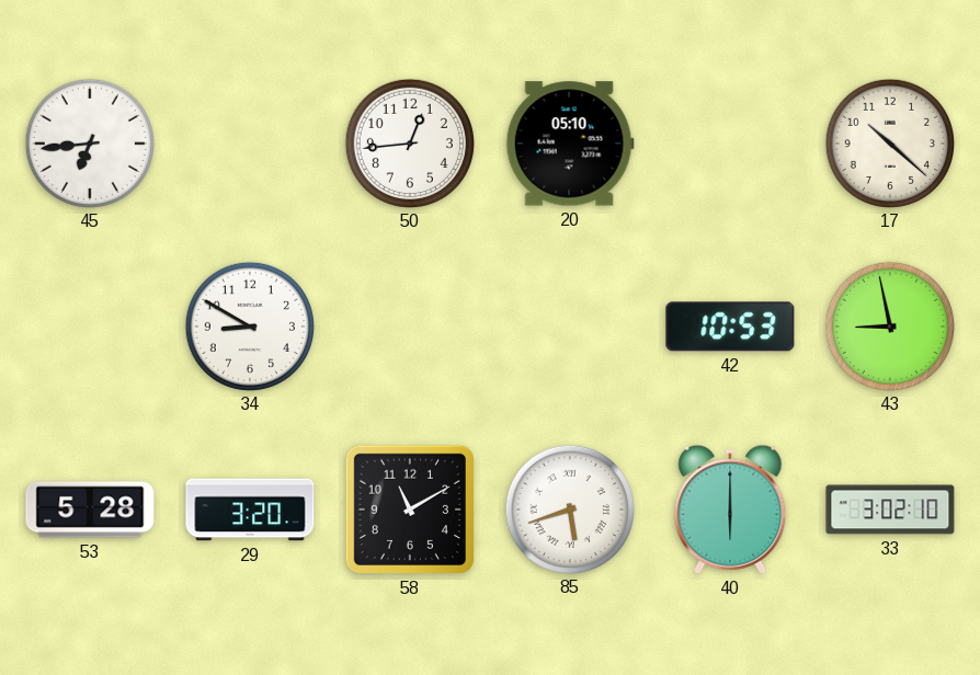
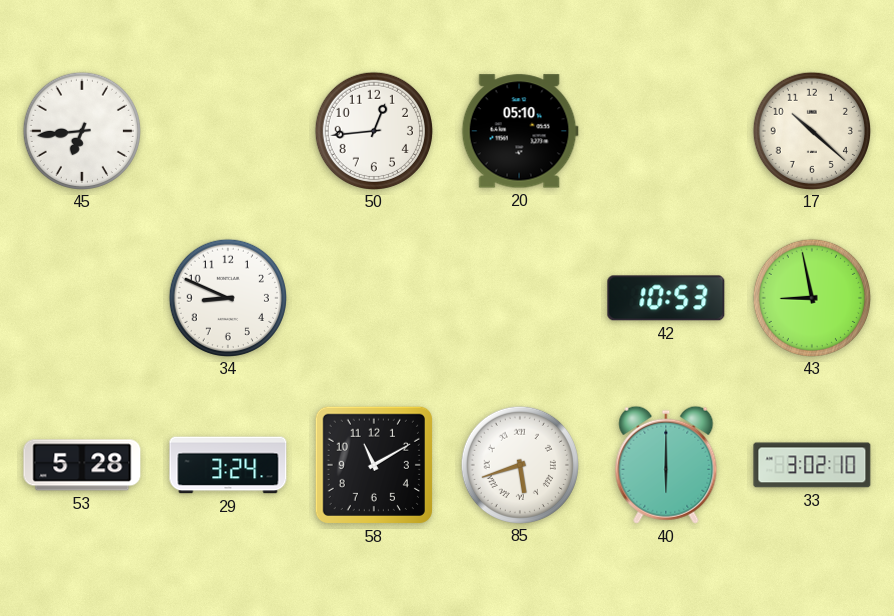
34: 8:50 -> 8:49 (227, 297)
29: 3:20 -> 3:24 (228, 465)
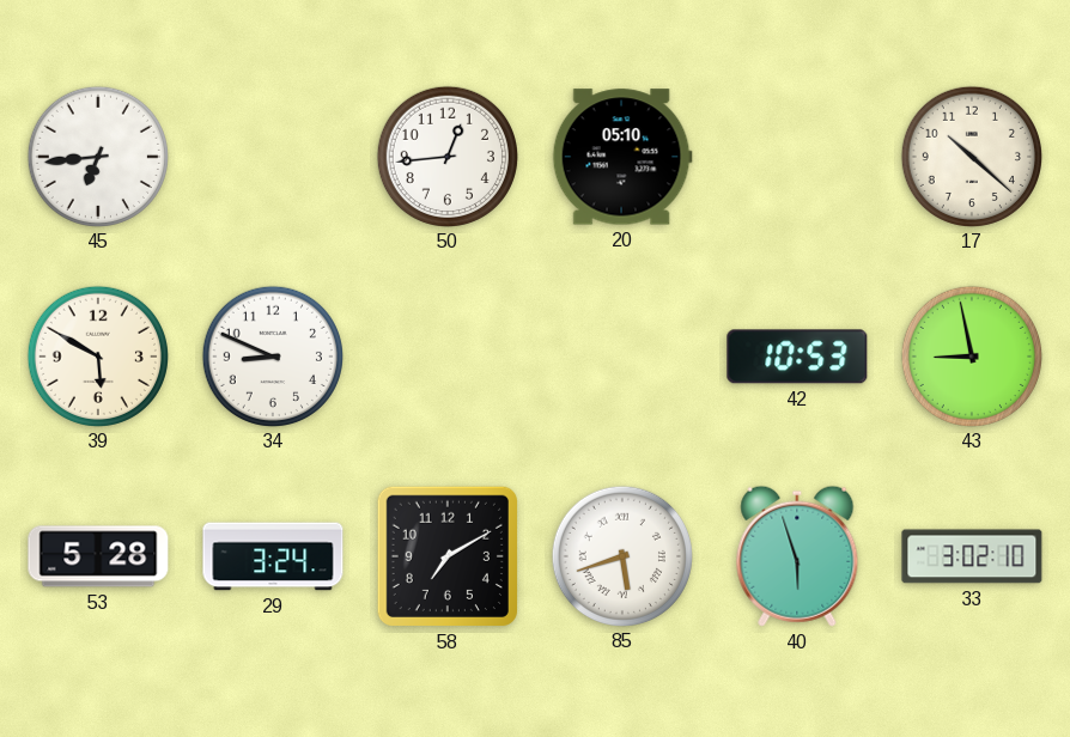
39: none -> 5:50 (97, 355)
58: 11:10 -> 7:10 (448, 556)
40: 6:00 -> 5:57 (797, 556)
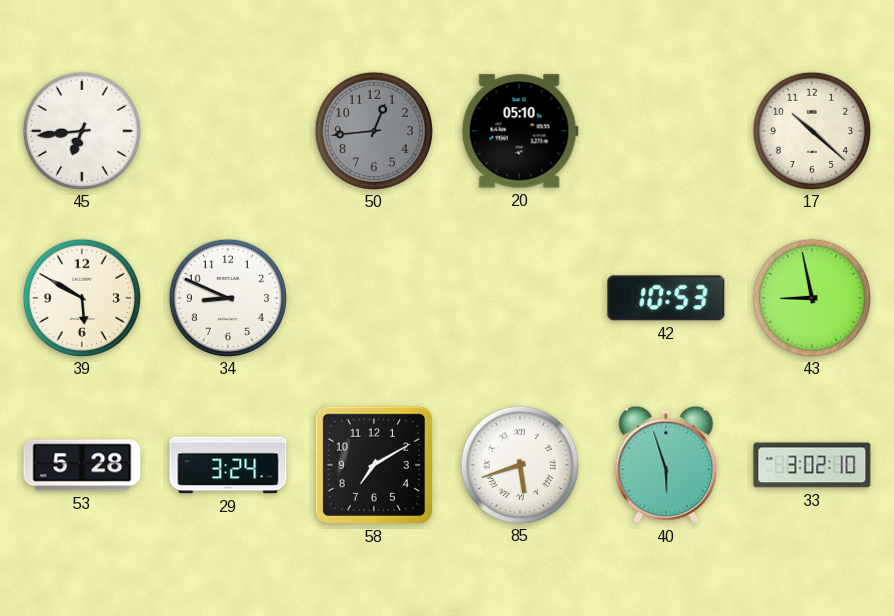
50 dial: white -> grey (373, 130)
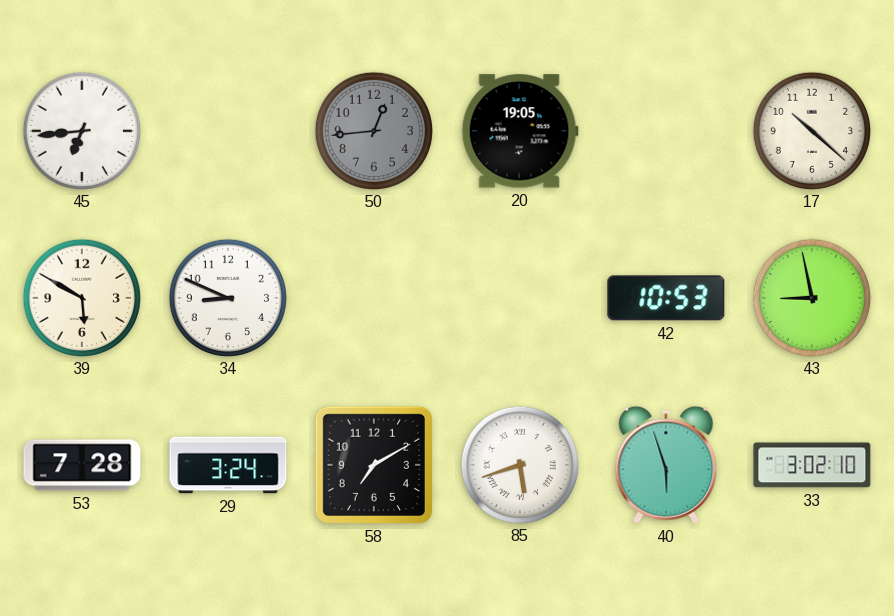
20: 05:10 -> 19:05 (520, 131)
53: 5:28 -> 7:28 (82, 465)
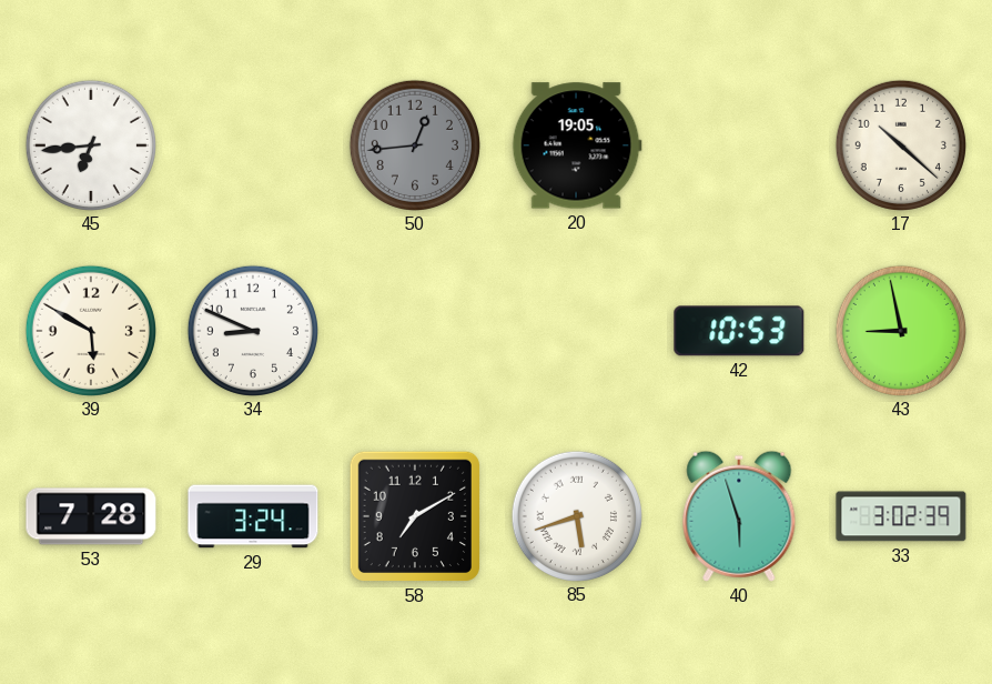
33: 3:02:10 -> 3:02:39 (901, 516)
